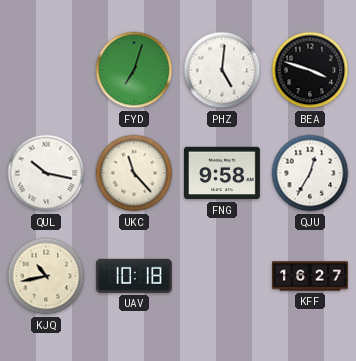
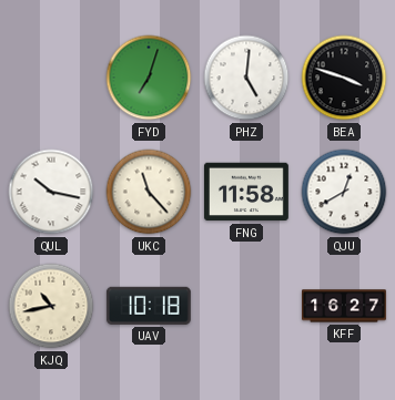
FNG: 9:58 -> 11:58 (246, 192)
QJU: 12:35 -> 12:40 (344, 192)
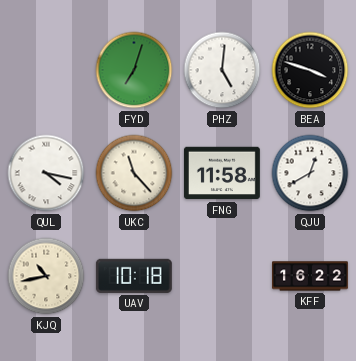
QUL: 10:17 -> 4:17 (46, 173)
KFF: 16:27 -> 16:22 (311, 276)
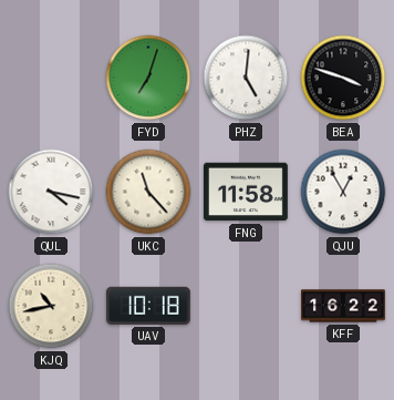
QJU: 12:40 -> 12:55 (343, 192)
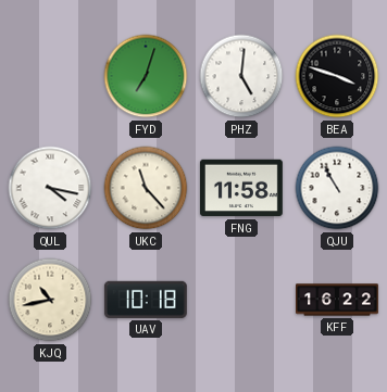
QJU: 12:55 -> 10:55 (337, 188)
